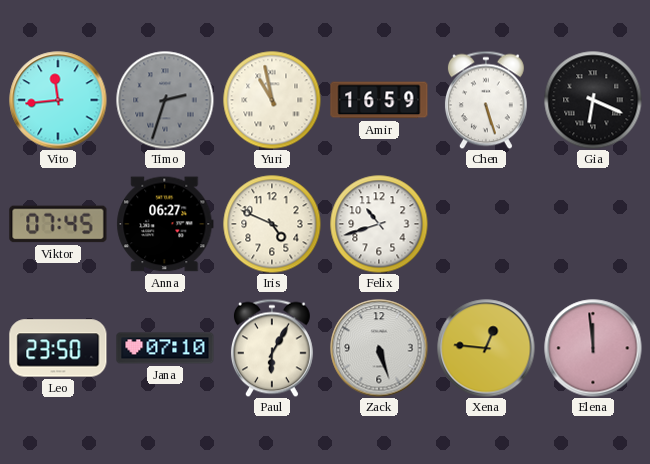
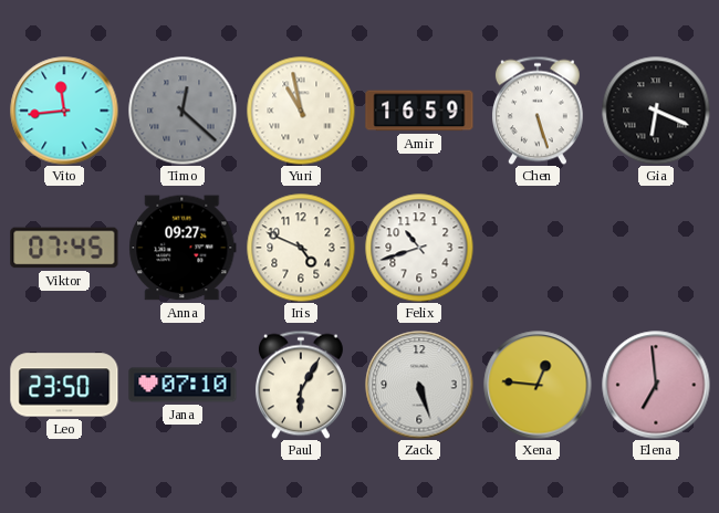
Timo: 2:33 -> 12:22 (183, 111)
Anna: 06:27 -> 09:27 (183, 248)
Elena: 11:59 -> 6:59 (656, 385)
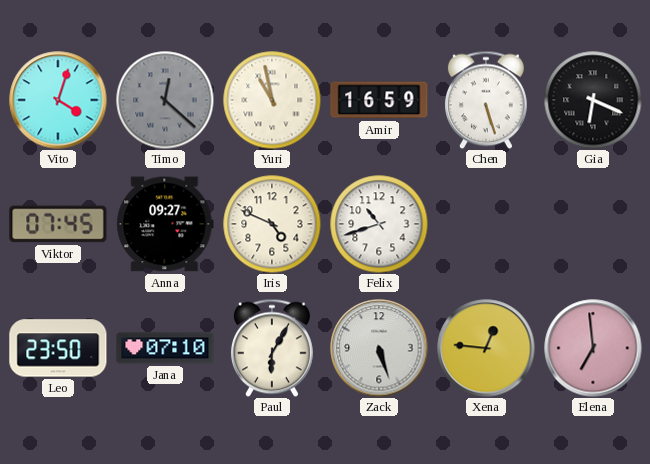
Vito: 11:44 -> 4:03 (58, 100)
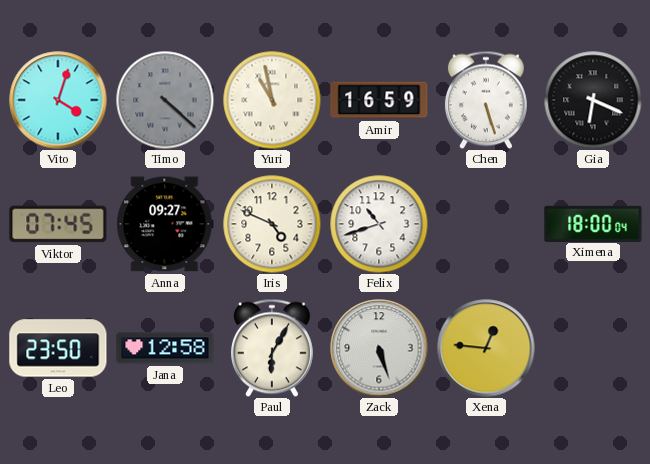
Timo: 12:22 -> 4:22 (165, 100)
Ximena: none -> 18:00 (593, 223)
Jana: 07:10 -> 12:58 (165, 348)
Elena: 6:59 -> none (593, 348)
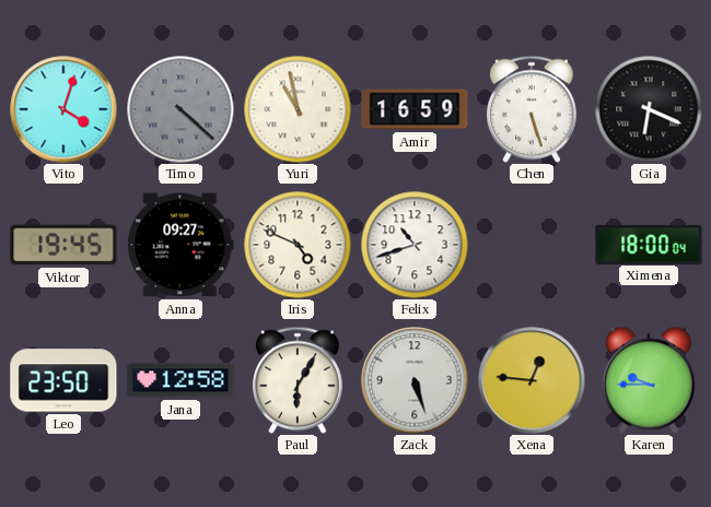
Viktor: 07:45 -> 19:45 (63, 245)
Karen: none -> 9:45 (649, 380)
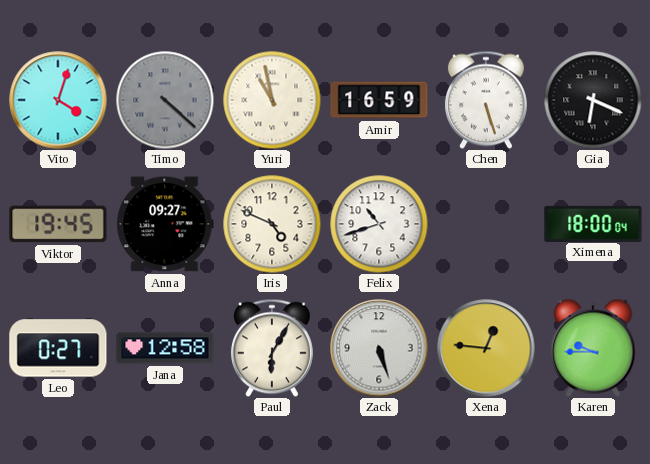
Leo: 23:50 -> 0:27 (58, 348)
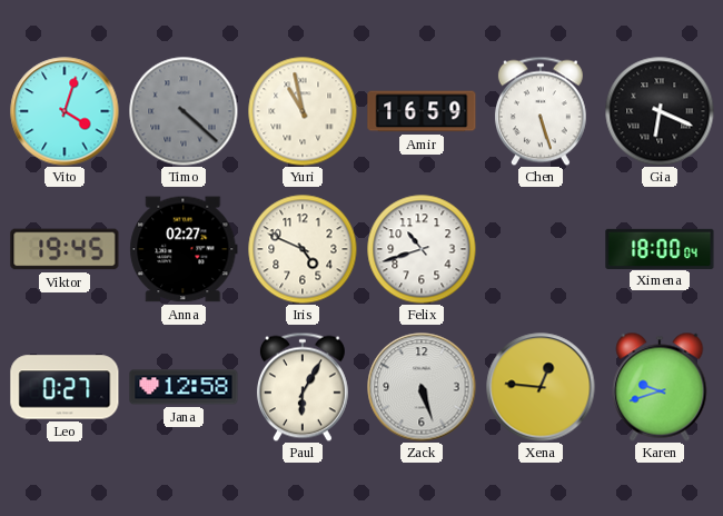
Anna: 09:27 -> 02:27 (184, 249)
Karen: 9:45 -> 9:42 (660, 387)
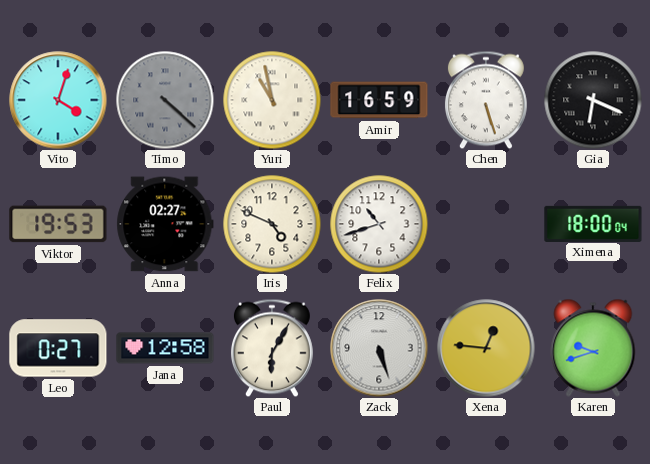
Viktor: 19:45 -> 19:53 (58, 224)
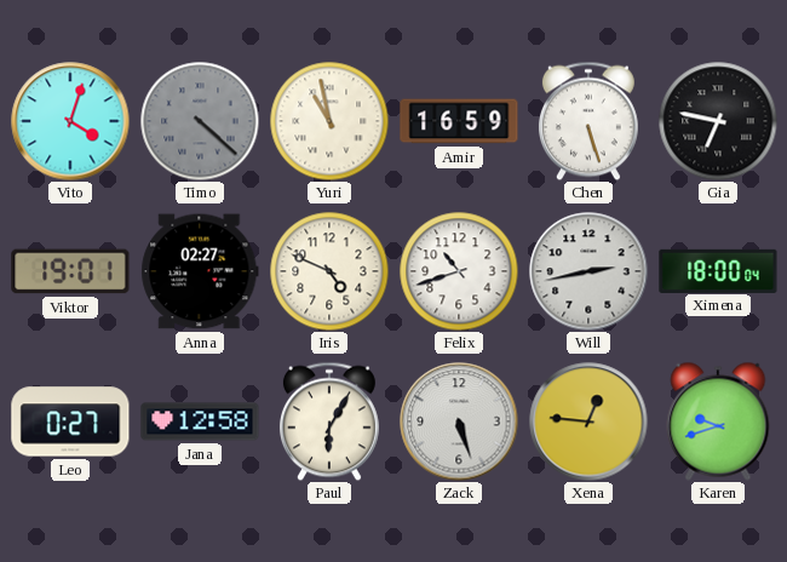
Gia: 6:19 -> 6:47 (718, 121)
Viktor: 19:53 -> 19:01 (70, 271)
Will: none -> 2:43 (588, 271)
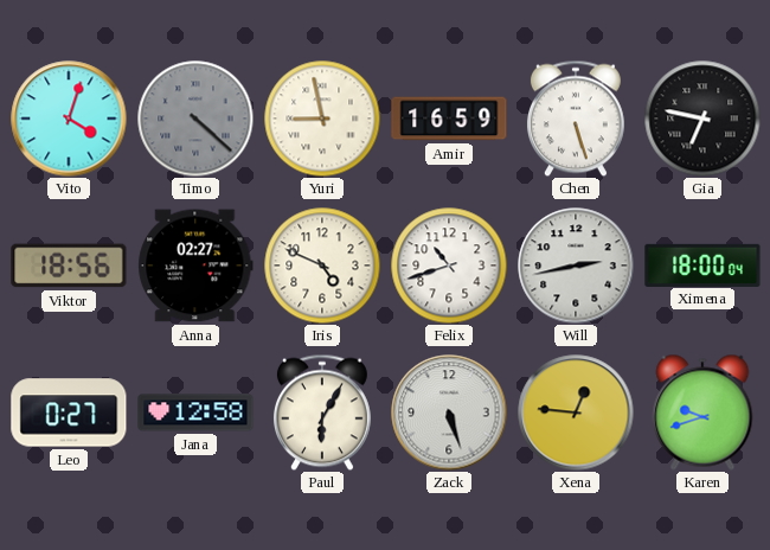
Yuri: 10:58 -> 8:58 (322, 119)
Viktor: 19:01 -> 18:56 (69, 266)
